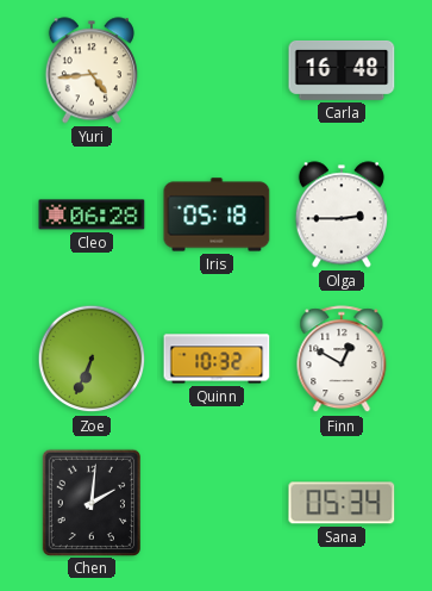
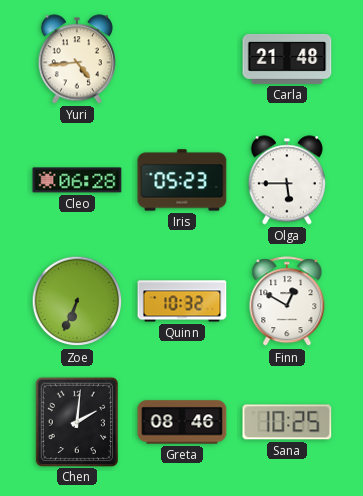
Carla: 16:48 -> 21:48 (287, 59)
Iris: 05:18 -> 05:23 (182, 180)
Olga: 2:45 -> 5:45 (287, 180)
Greta: none -> 08:46 (182, 422)
Sana: 05:34 -> 10:25 (287, 422)
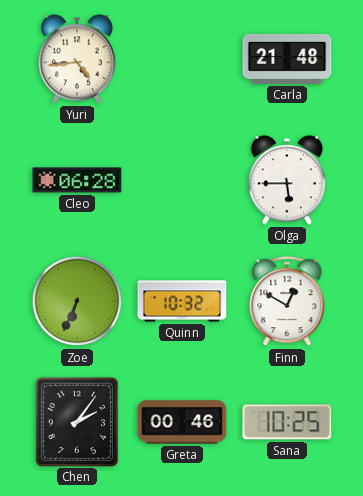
Iris: 05:23 -> none (182, 180)
Chen: 2:01 -> 2:06 (76, 421)
Greta: 08:46 -> 00:46 (182, 422)
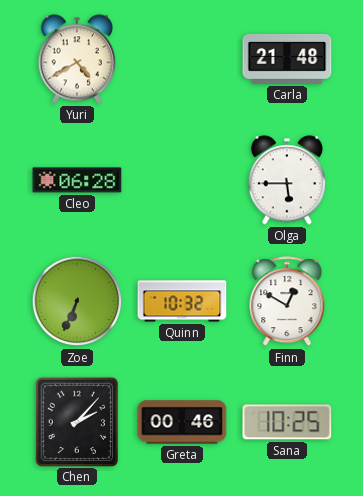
Yuri: 4:44 -> 4:40 (77, 59)
Chen: 2:06 -> 2:07 (76, 421)
